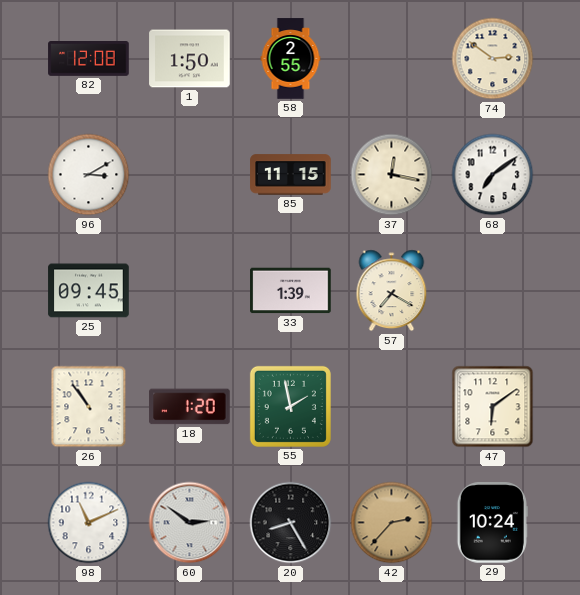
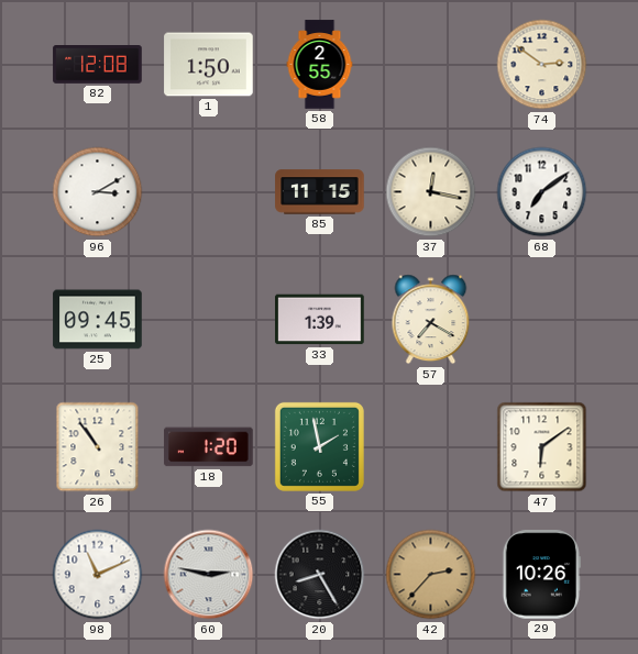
60: 2:51 -> 2:47 (209, 575)
29: 10:24 -> 10:26 (541, 575)
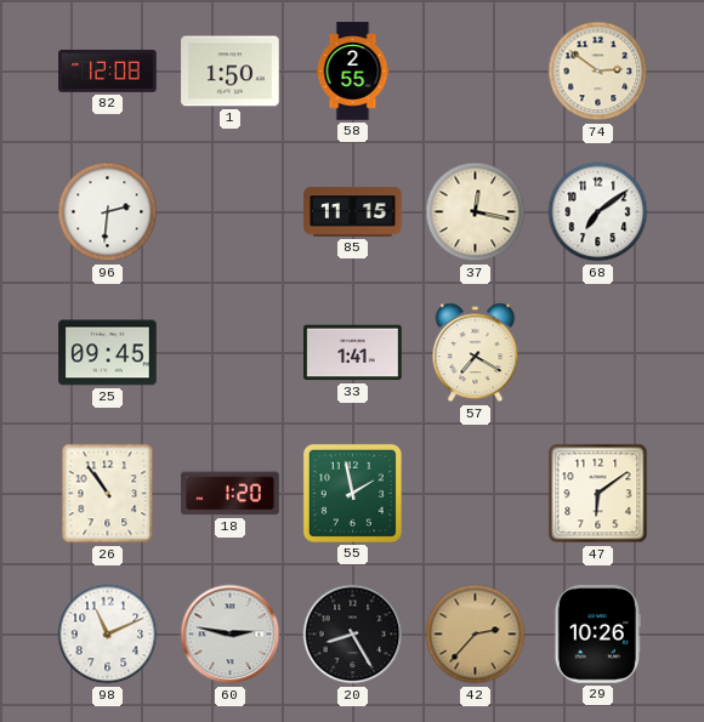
96: 3:10 -> 2:31 (108, 212)
33: 1:39 -> 1:41 (353, 353)
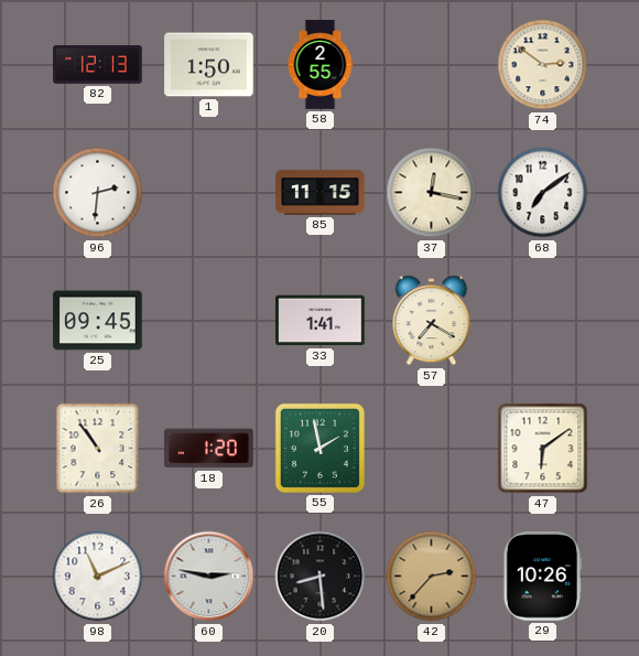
82: 12:08 -> 12:13 (98, 65)
20: 8:25 -> 8:29 (321, 577)
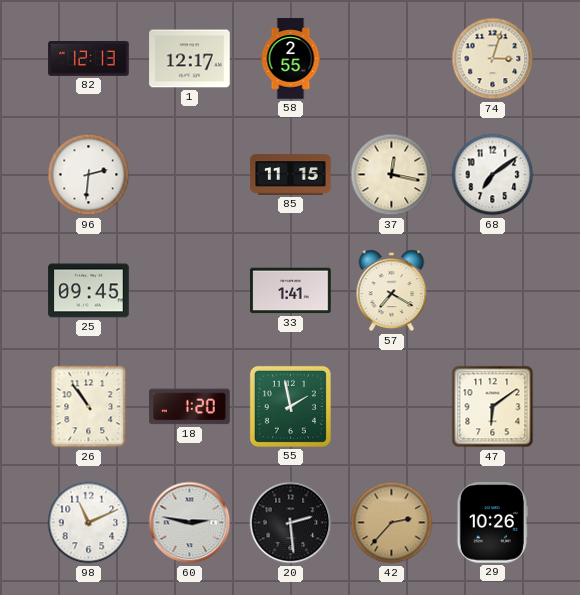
1: 1:50 -> 12:17 (190, 59)
74: 2:51 -> 3:03 (493, 59)
20: 8:29 -> 2:29 (291, 523)
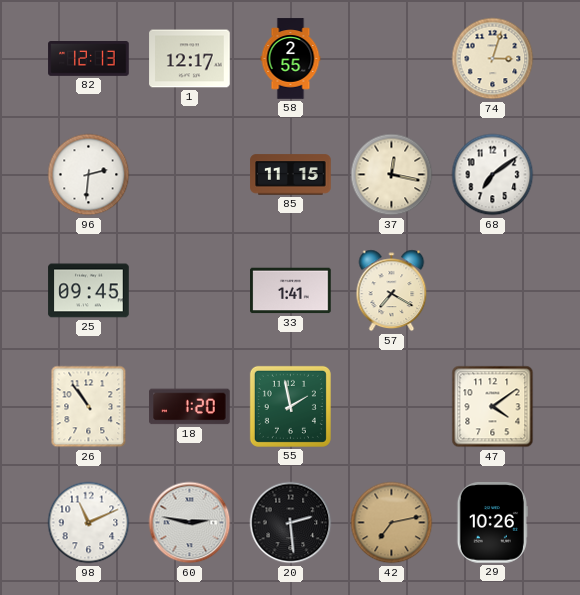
47: 6:09 -> 4:09 (493, 407)
42: 2:37 -> 7:13 (392, 523)
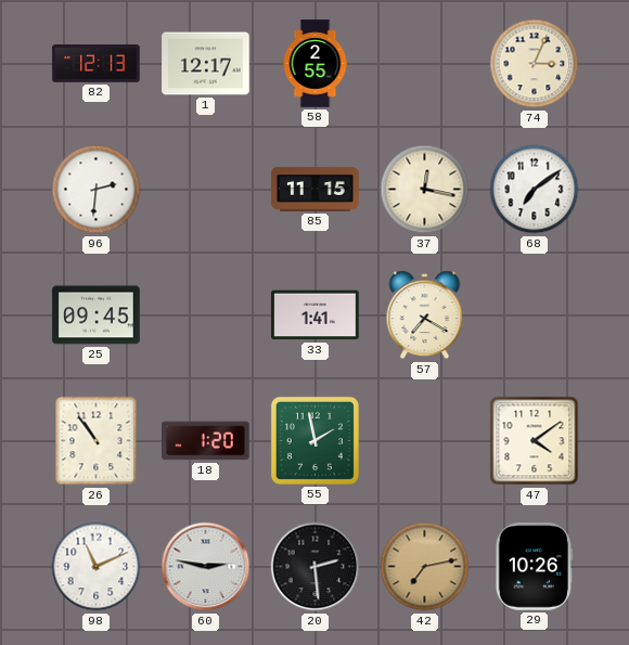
74: 3:03 -> 3:04 (535, 64)
